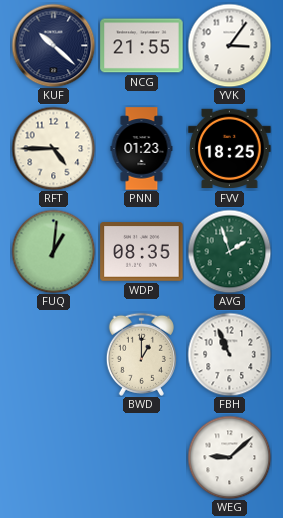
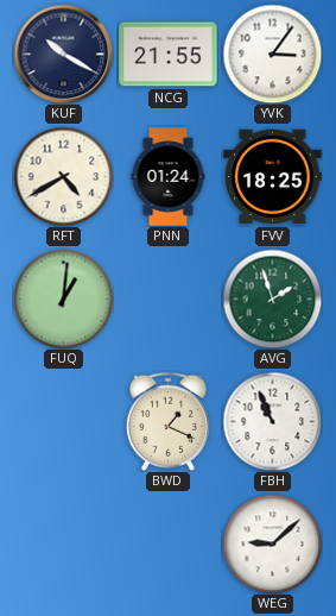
KUF: 10:22 -> 10:20 (63, 54)
RFT: 4:45 -> 4:40 (63, 176)
PNN: 01:23 -> 01:24 (169, 177)
WDP: 08:35 -> none (142, 252)
BWD: 1:00 -> 1:19 (167, 421)
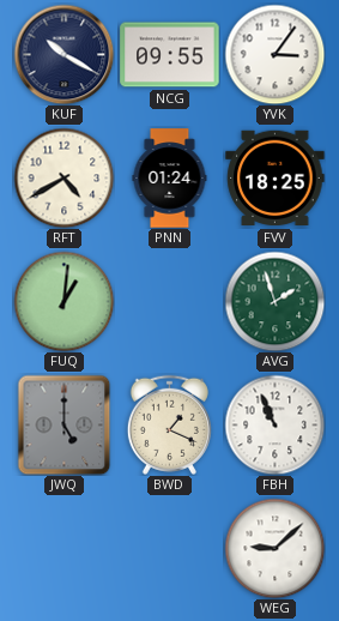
NCG: 21:55 -> 09:55 (170, 55)
JWQ: none -> 5:00 (65, 424)
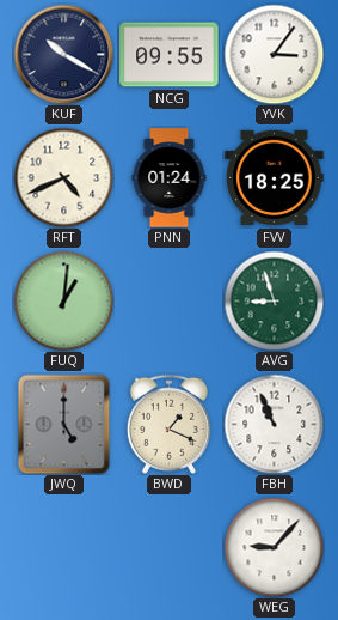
RFT: 4:40 -> 4:41 (63, 177)
AVG: 1:57 -> 8:57 (274, 300)
WEG: 9:08 -> 9:07 (274, 547)
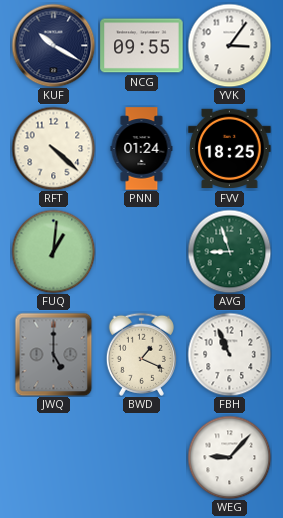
RFT: 4:41 -> 4:22 (53, 148)
